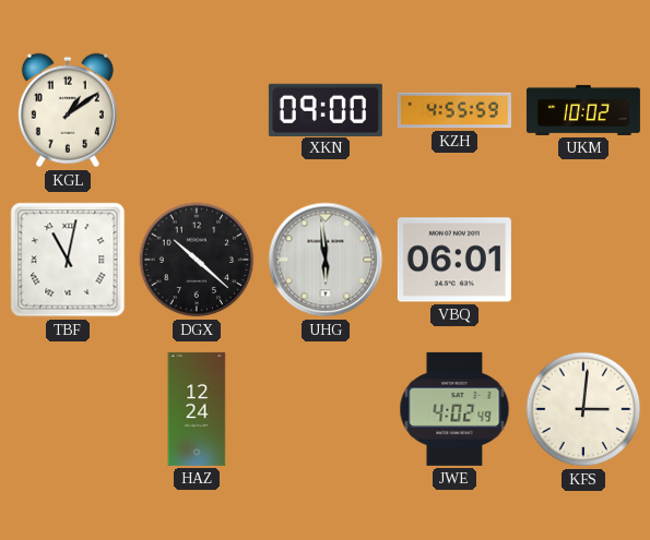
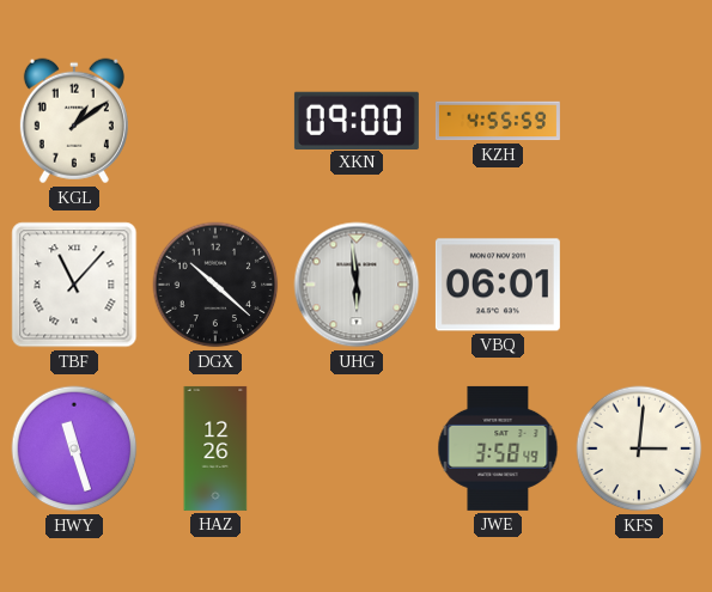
UKM: 10:02 -> none (583, 110)
TBF: 11:02 -> 11:07 (74, 285)
HWY: none -> 11:27 (74, 448)
HAZ: 12:24 -> 12:26 (215, 448)
JWE: 4:02 -> 3:58 (498, 448)
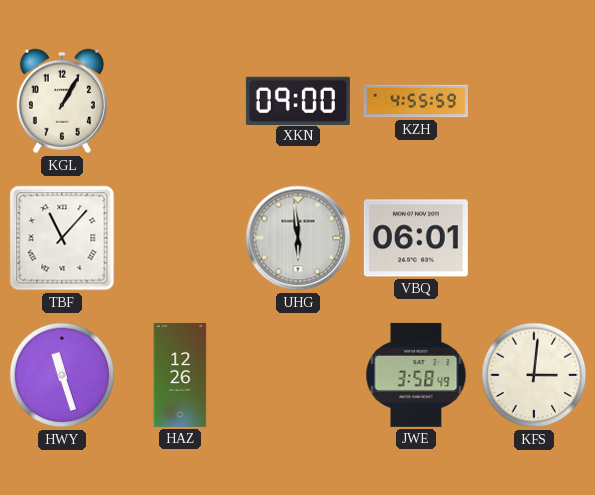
KGL: 1:09 -> 1:05 (62, 101)
DGX: 10:22 -> none (215, 285)
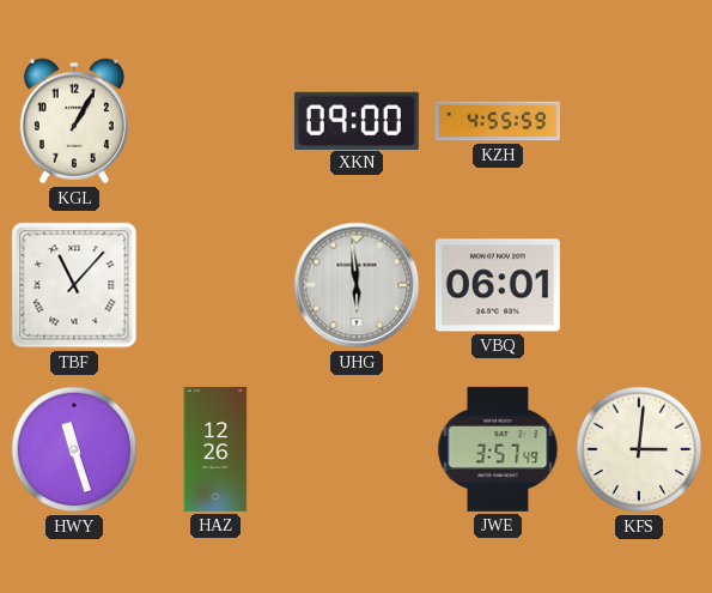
JWE: 3:58 -> 3:57 (498, 449)
